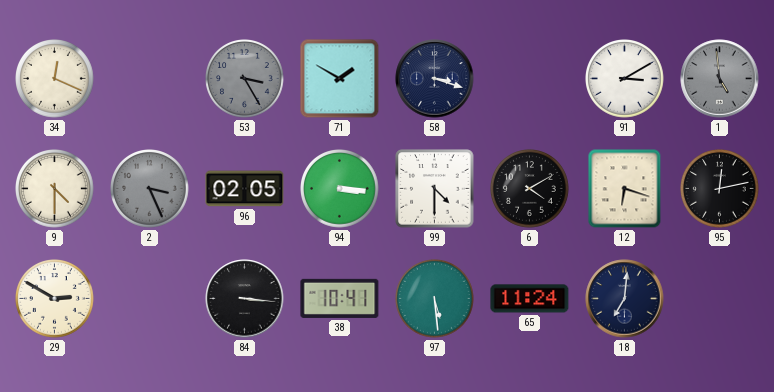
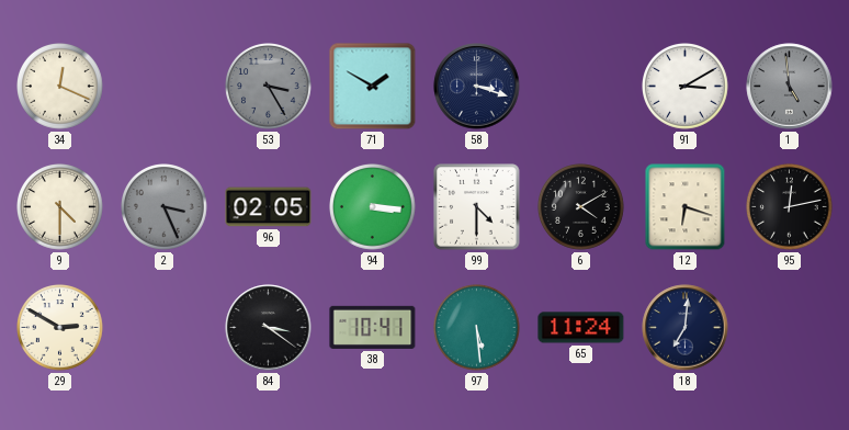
84: 3:16 -> 3:21 (269, 328)
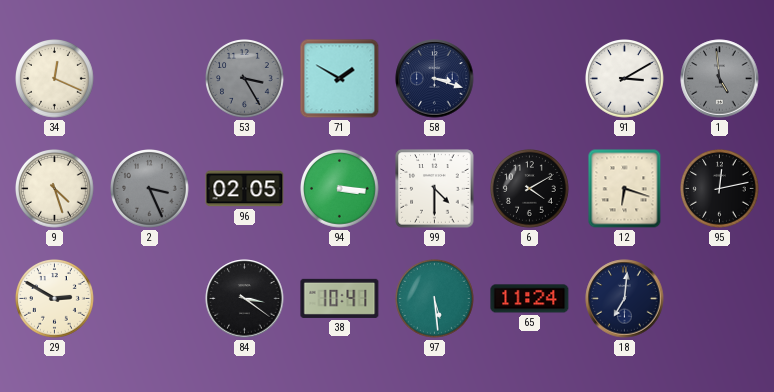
9: 4:30 -> 4:27 (55, 189)
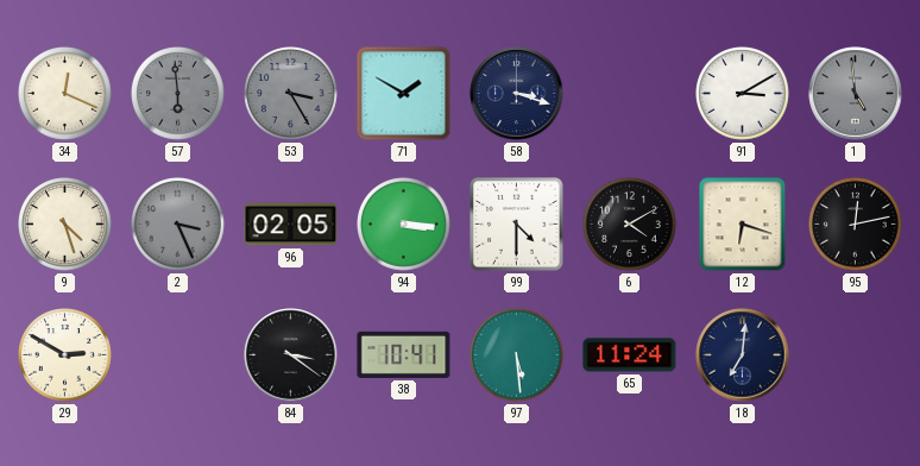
57: none -> 5:59 (178, 94)
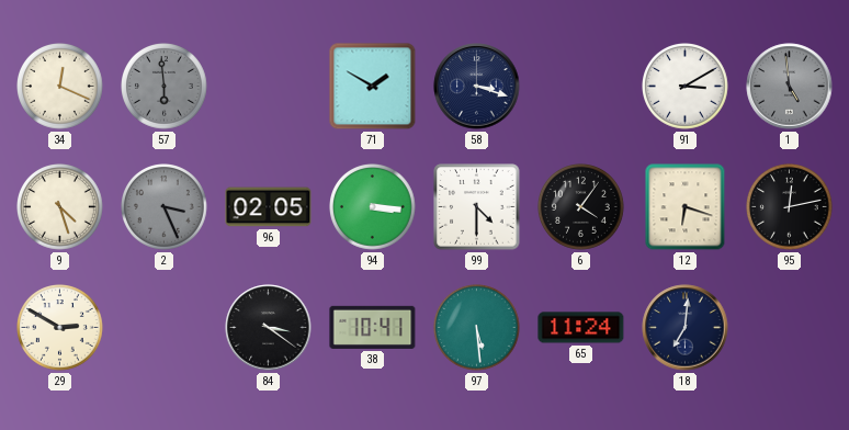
53: 3:25 -> none (291, 94)
6: 4:10 -> 4:06 (581, 207)
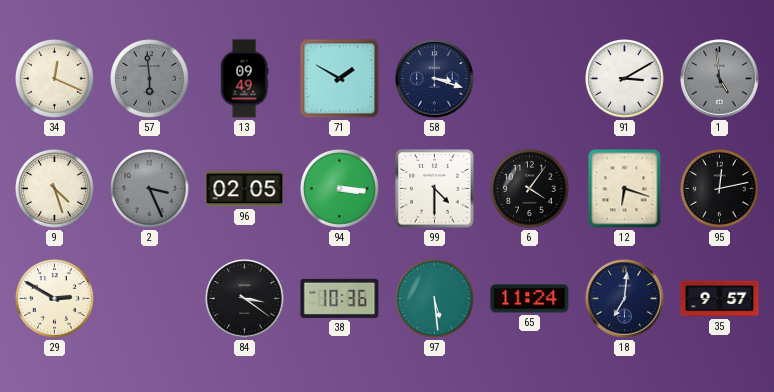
13: none -> 09:49 (244, 79)
38: 10:41 -> 10:36 (340, 298)
35: none -> 9:57 (720, 299)
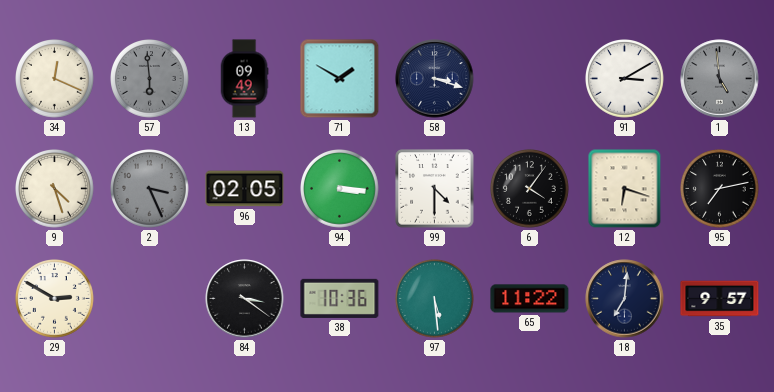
95: 12:13 -> 7:13 (720, 189)
65: 11:24 -> 11:22 (530, 299)
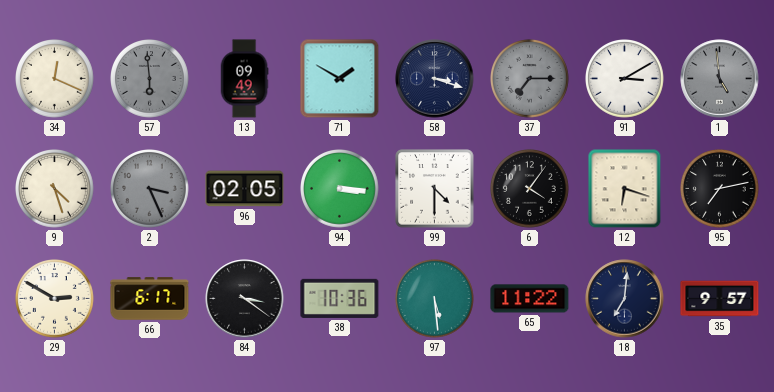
37: none -> 7:15 (530, 79)
66: none -> 6:17 (150, 299)
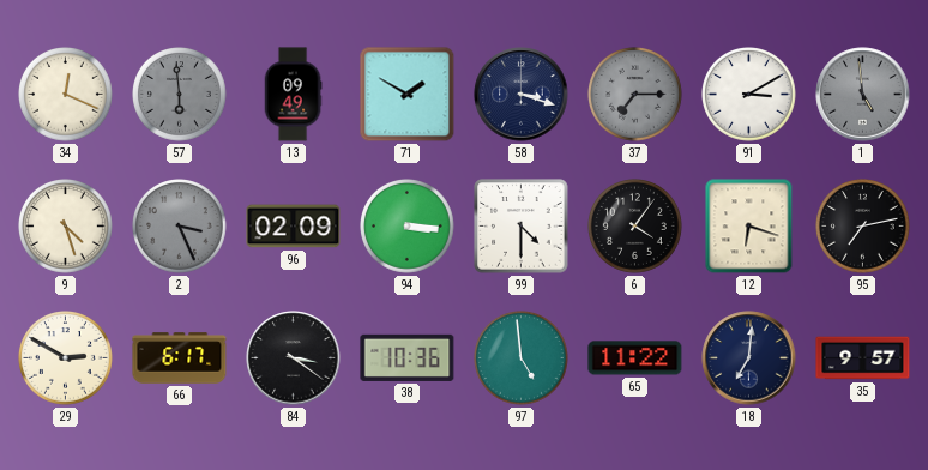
96: 02:05 -> 02:09 (294, 227)
97: 5:29 -> 4:59 (522, 358)
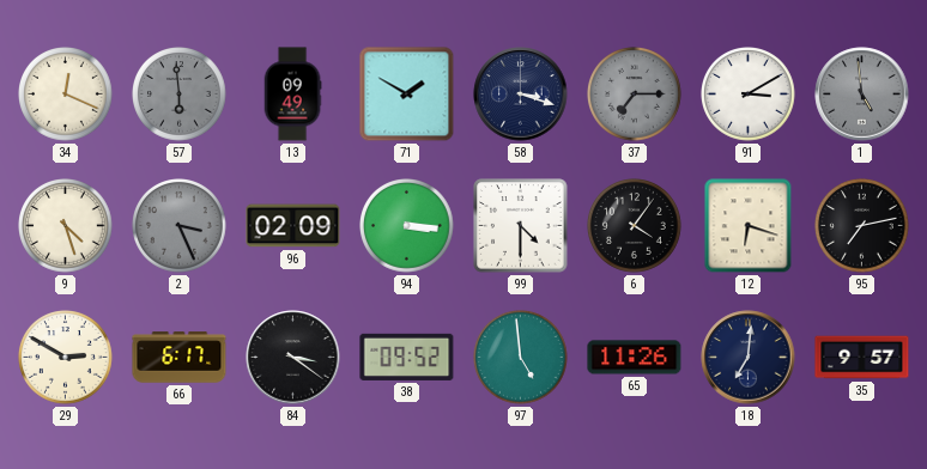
38: 10:36 -> 09:52 (407, 357)
65: 11:22 -> 11:26 (635, 358)
